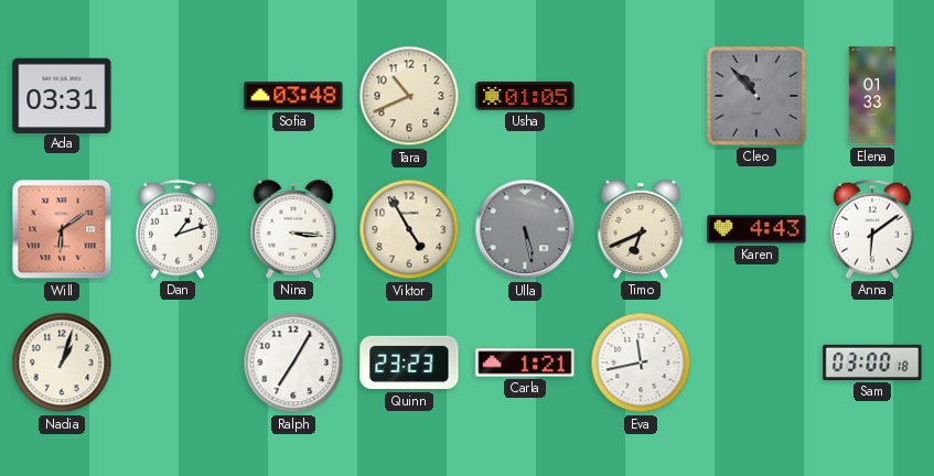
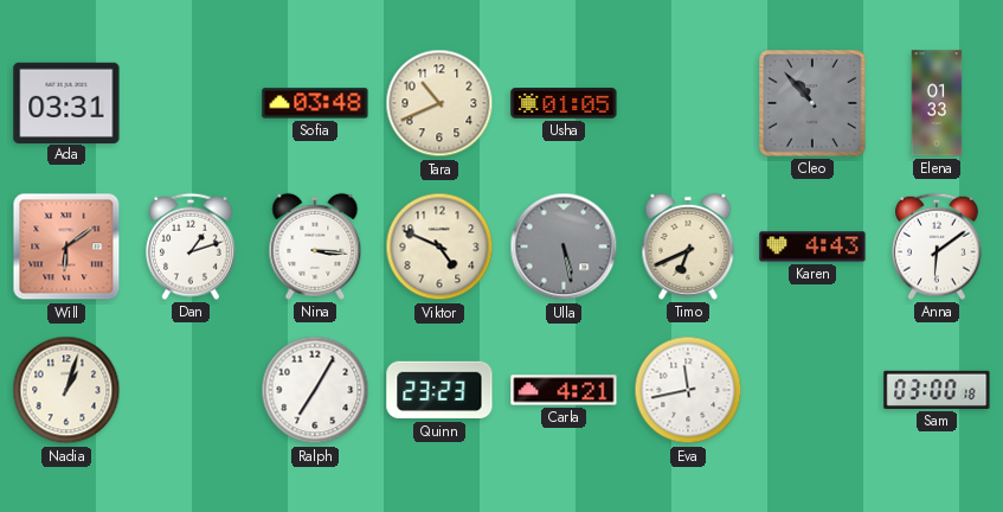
Viktor: 4:55 -> 4:49 (439, 247)
Carla: 1:21 -> 4:21 (564, 390)
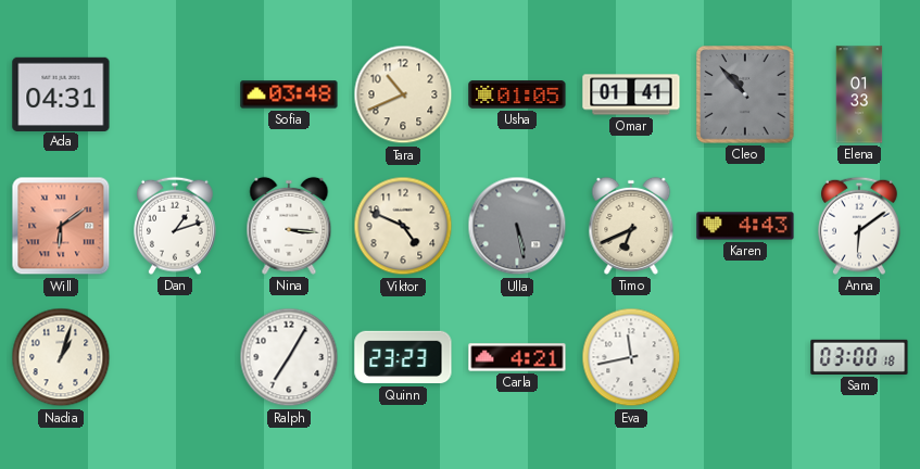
Ada: 03:31 -> 04:31 (61, 93)
Omar: none -> 01:41 (631, 94)
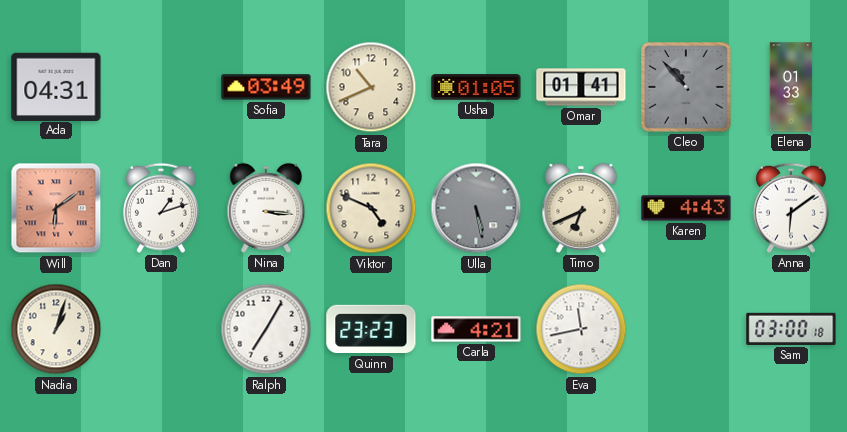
Sofia: 03:48 -> 03:49 (266, 87)
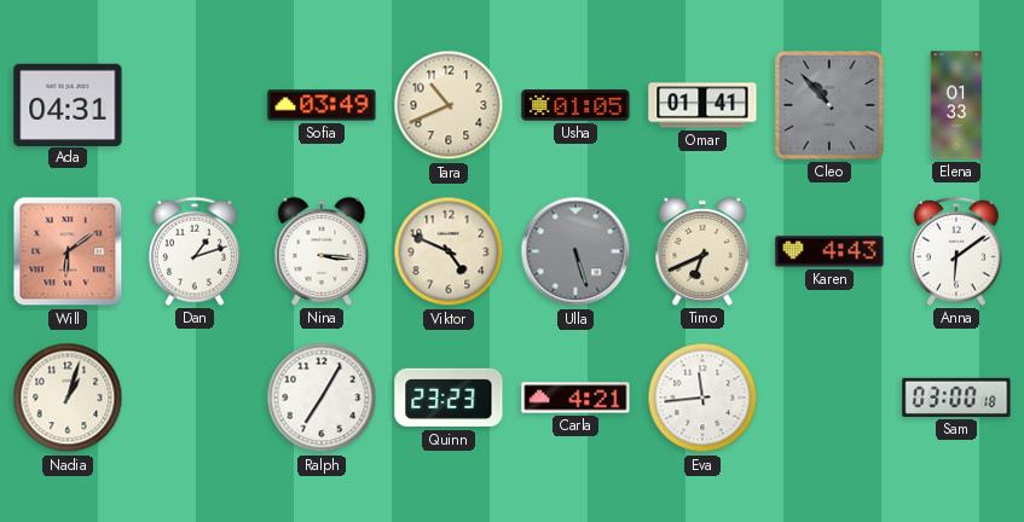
Ulla: 5:28 -> 5:27 (575, 251)
Eva: 11:43 -> 11:44 (702, 398)
